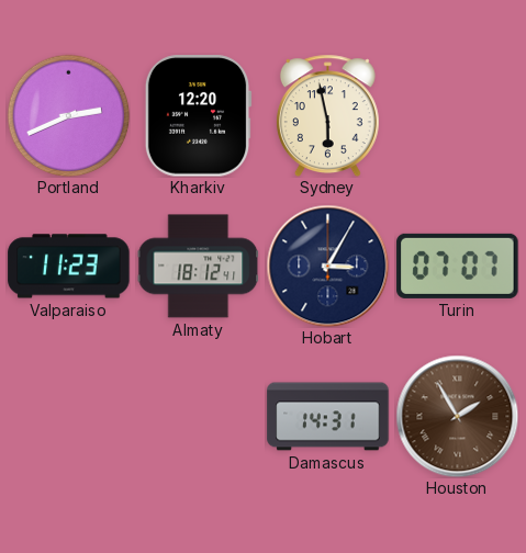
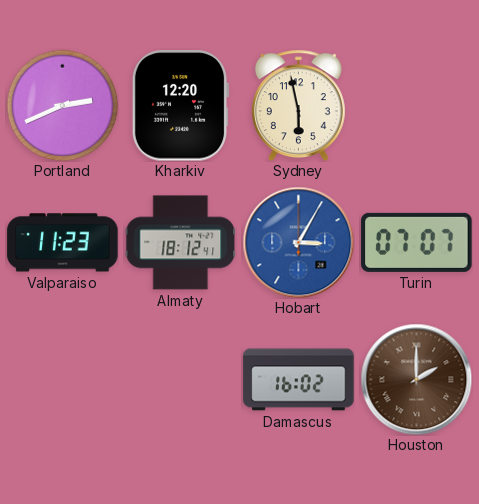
Hobart dial: navy -> blue (298, 242)
Damascus: 14:31 -> 16:02 (299, 380)
Houston: 1:55 -> 2:00 (416, 379)
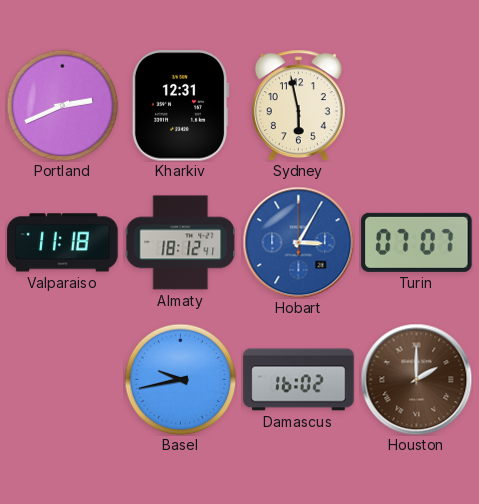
Kharkiv: 12:20 -> 12:31 (180, 106)
Valparaiso: 11:23 -> 11:18 (63, 243)
Basel: none -> 9:43 (180, 379)
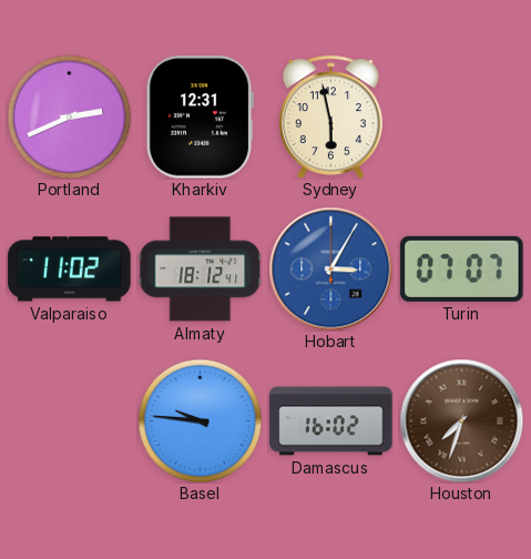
Valparaiso: 11:18 -> 11:02 (70, 270)
Basel: 9:43 -> 9:46 (200, 420)
Houston: 2:00 -> 7:33 (461, 420)
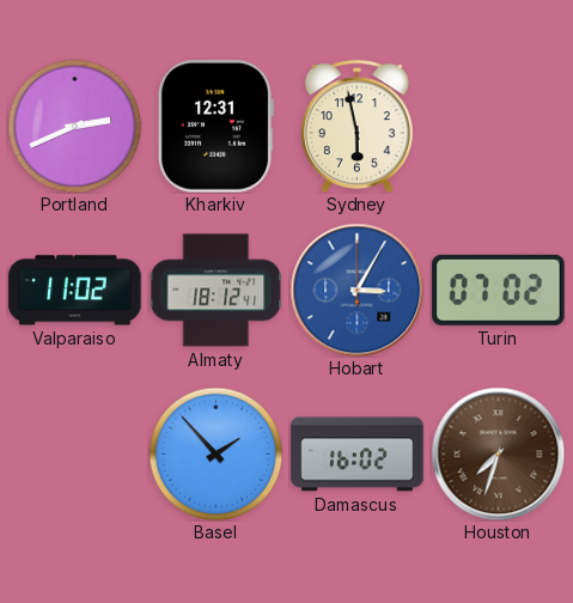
Turin: 07:07 -> 07:02 (499, 290)
Basel: 9:46 -> 1:53 (215, 453)
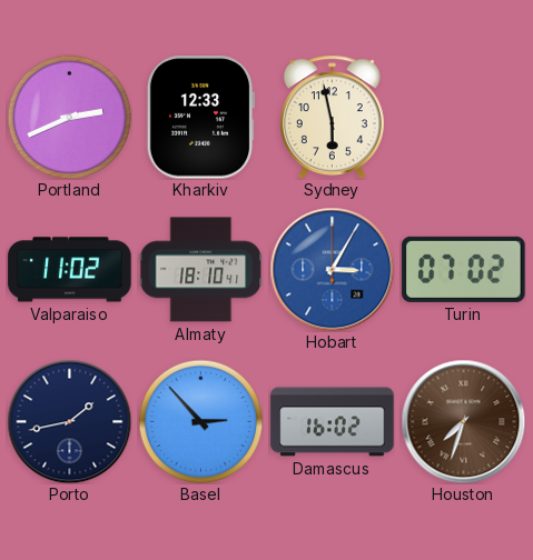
Kharkiv: 12:31 -> 12:33 (200, 118)
Almaty: 18:12 -> 18:10 (200, 270)
Porto: none -> 1:43 (69, 421)
Basel: 1:53 -> 2:53 (200, 421)
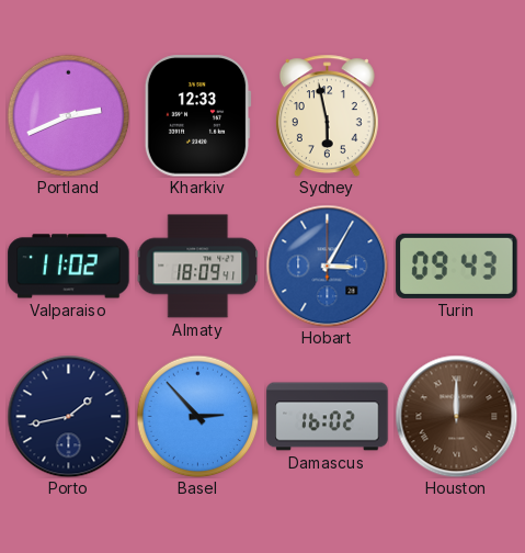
Almaty: 18:10 -> 18:09 (197, 267)
Turin: 07:02 -> 09:43 (457, 266)
Houston: 7:33 -> 12:00 (456, 416)
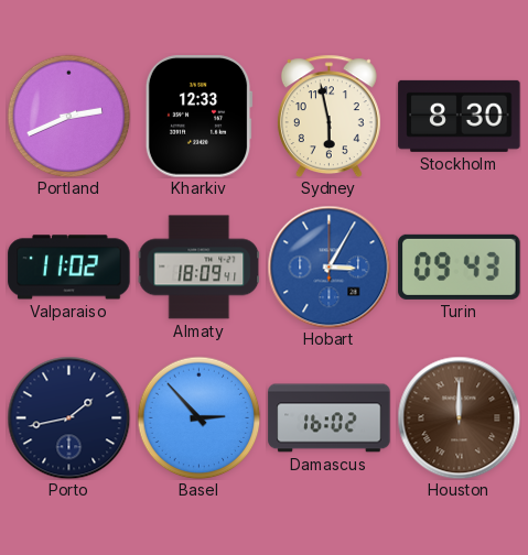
Stockholm: none -> 8:30 (460, 116)
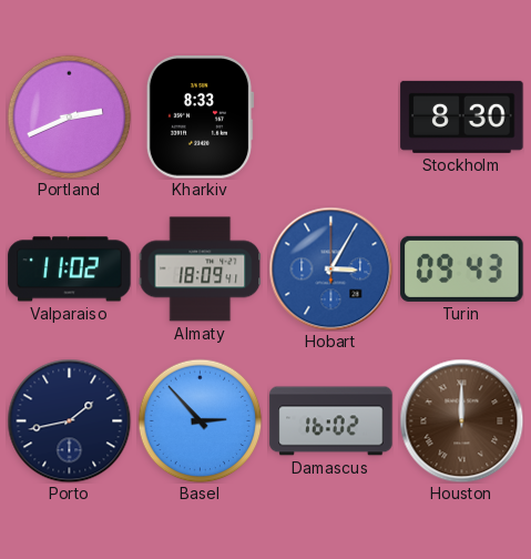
Kharkiv: 12:33 -> 8:33 (200, 118)
Sydney: 5:58 -> none (328, 116)
